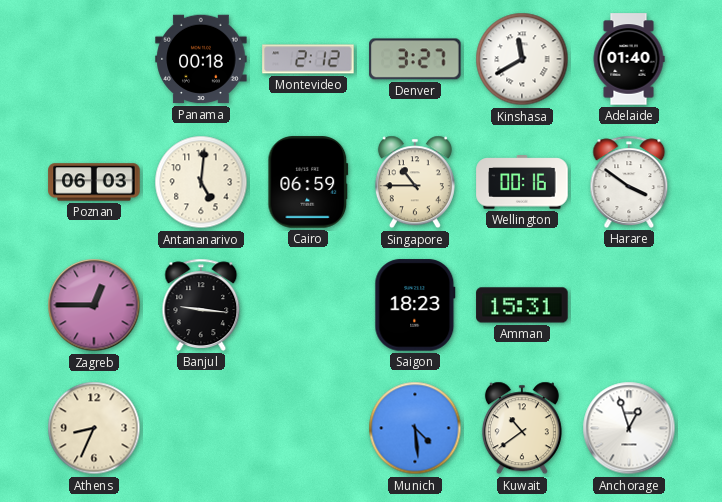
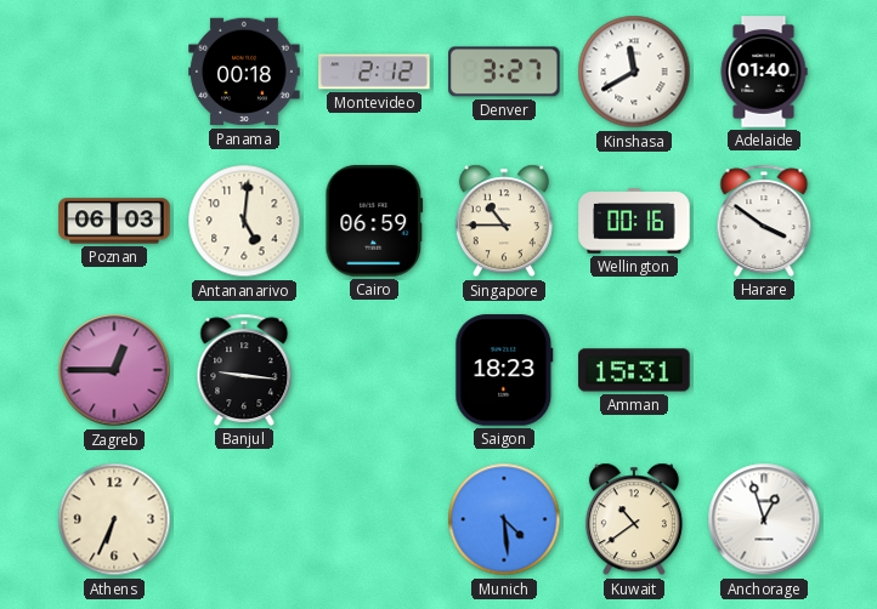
Athens: 8:34 -> 6:34 (114, 519)
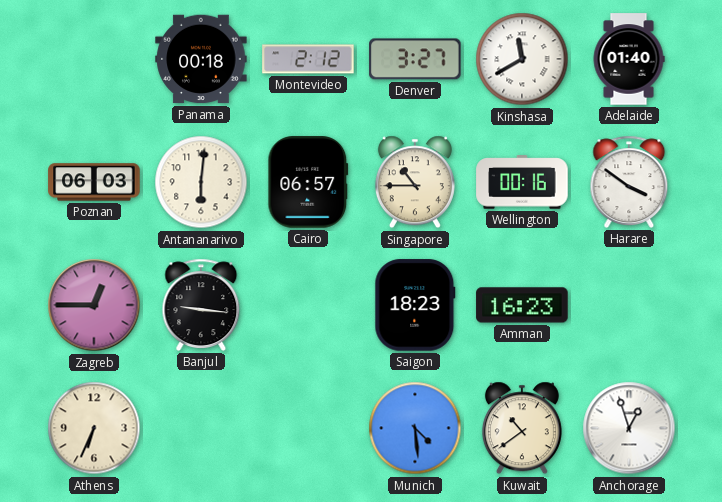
Antananarivo: 5:01 -> 6:01 (201, 182)
Cairo: 06:59 -> 06:57 (308, 182)
Amman: 15:31 -> 16:23 (522, 305)
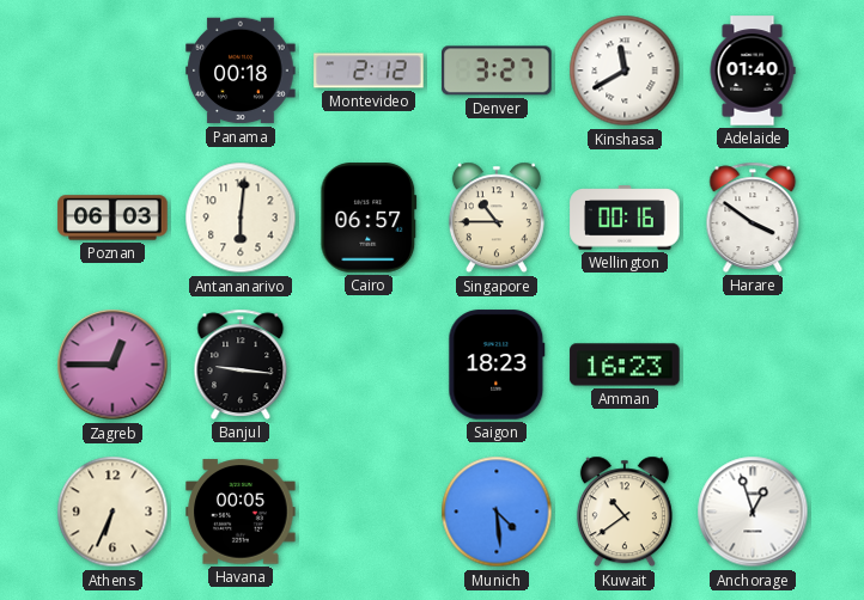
Havana: none -> 00:05 (241, 512)
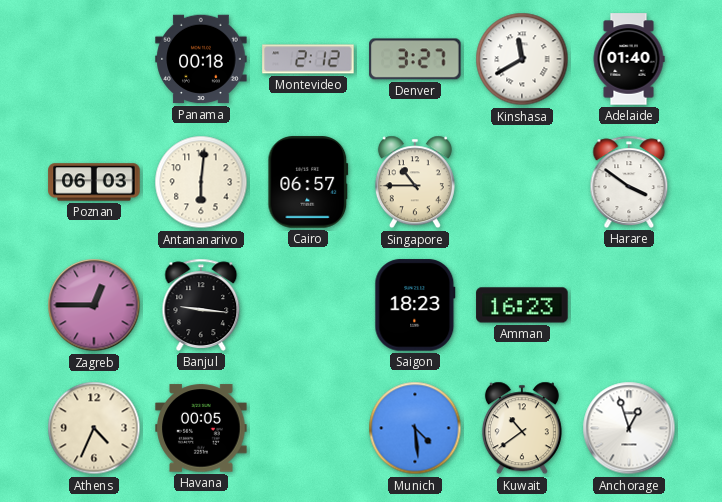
Wellington: 00:16 -> none (625, 218)
Athens: 6:34 -> 4:34 (94, 428)
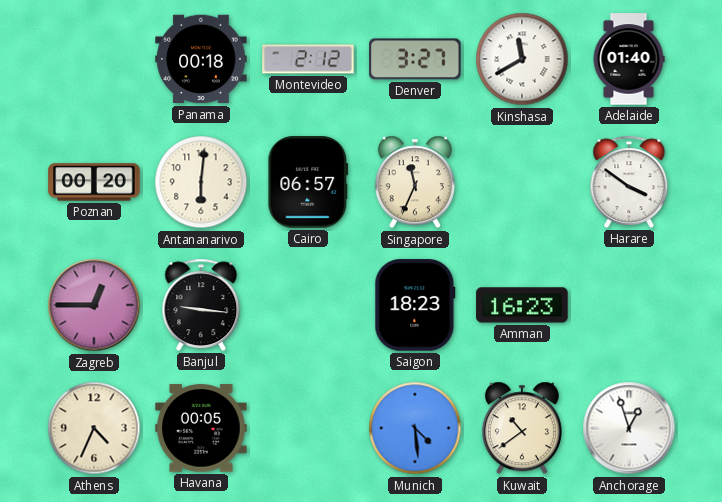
Poznan: 06:03 -> 00:20 (94, 182)
Singapore: 10:45 -> 11:34 (415, 182)
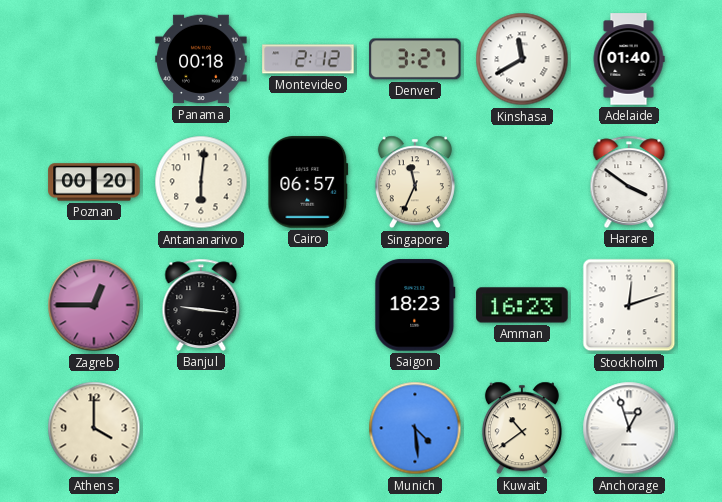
Stockholm: none -> 12:12 (629, 305)
Athens: 4:34 -> 4:00 (94, 428)
Havana: 00:05 -> none (201, 428)
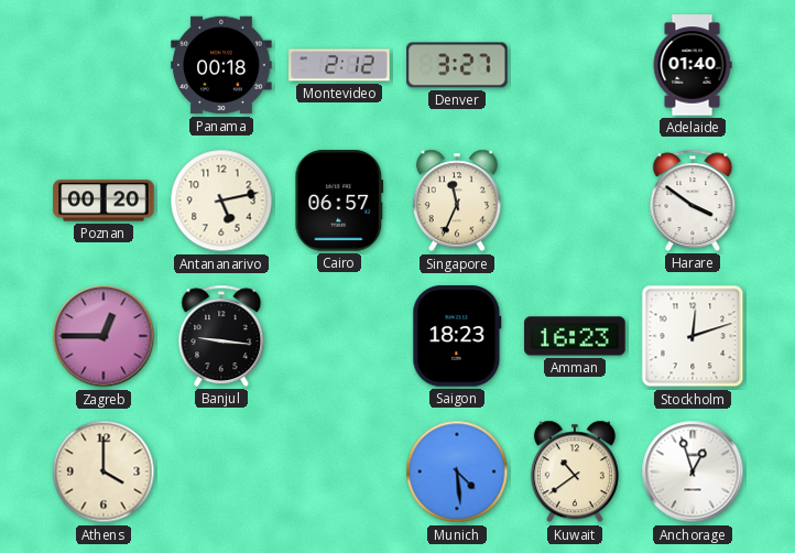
Kinshasa: 11:40 -> none (522, 59)
Antananarivo: 6:01 -> 5:13 (221, 200)
